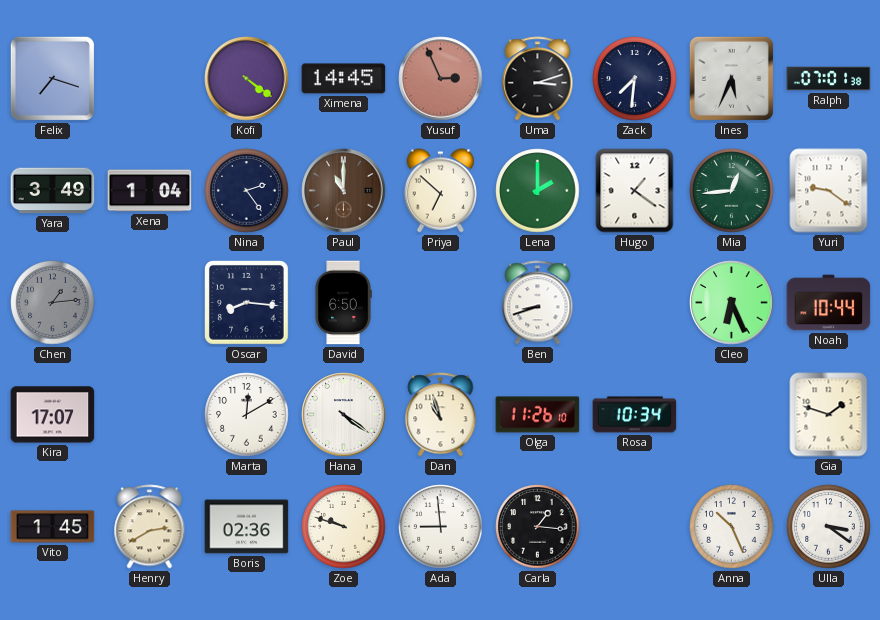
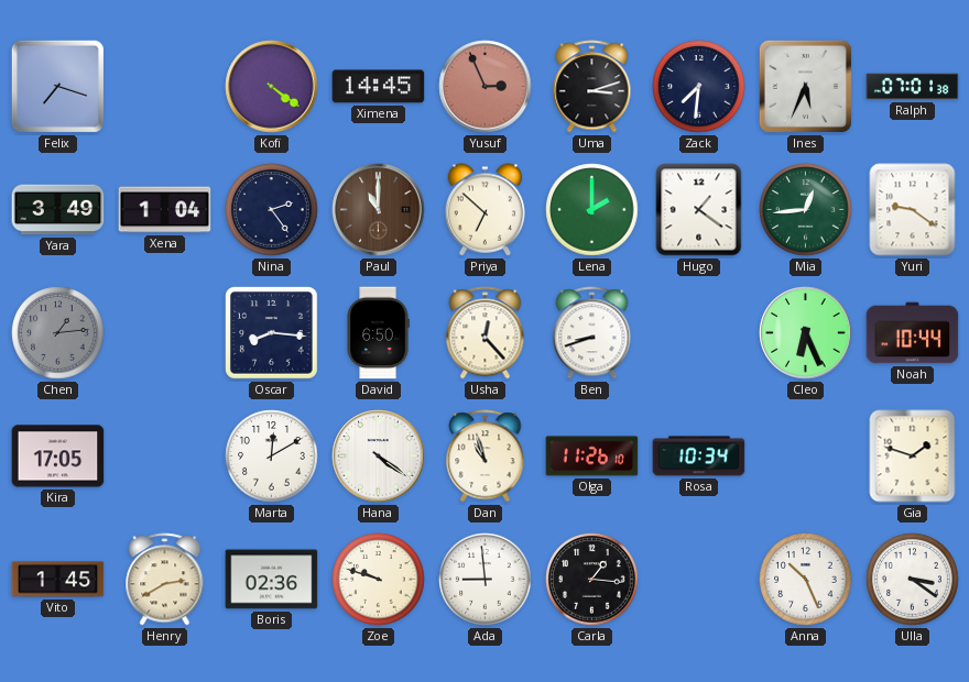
Usha: none -> 12:23 (486, 333)
Kira: 17:07 -> 17:05 (58, 457)
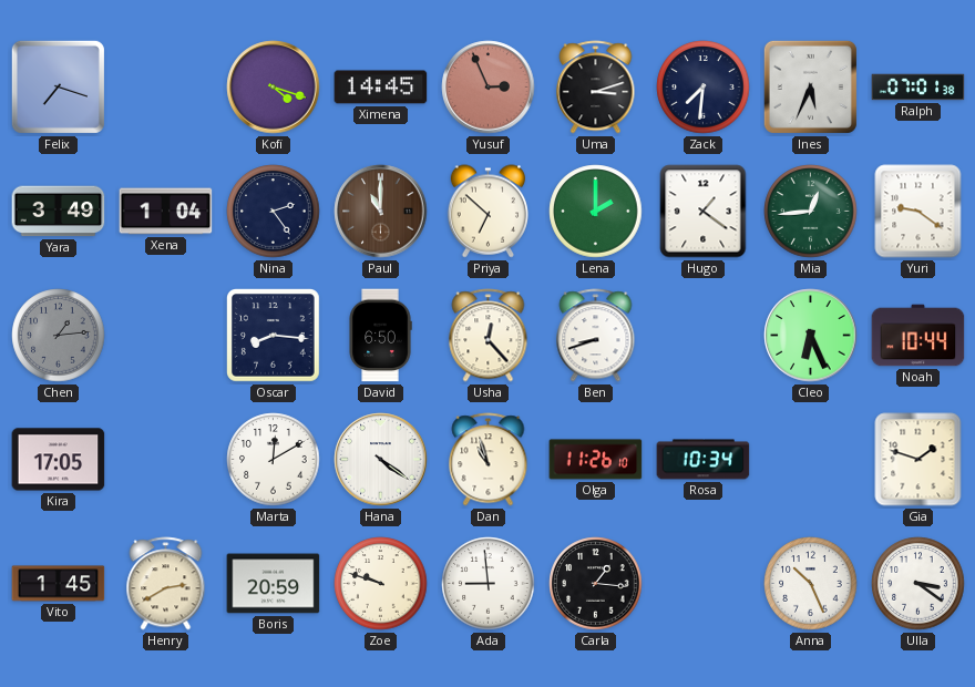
Kofi: 4:21 -> 4:18 (274, 88)
Boris: 02:36 -> 20:59 (274, 584)
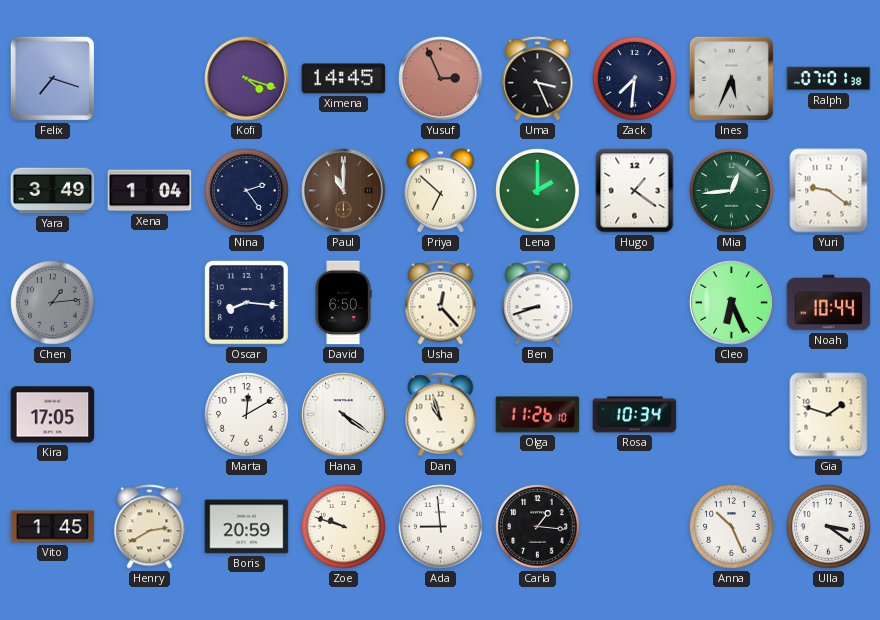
Uma: 3:12 -> 3:26 (538, 79)
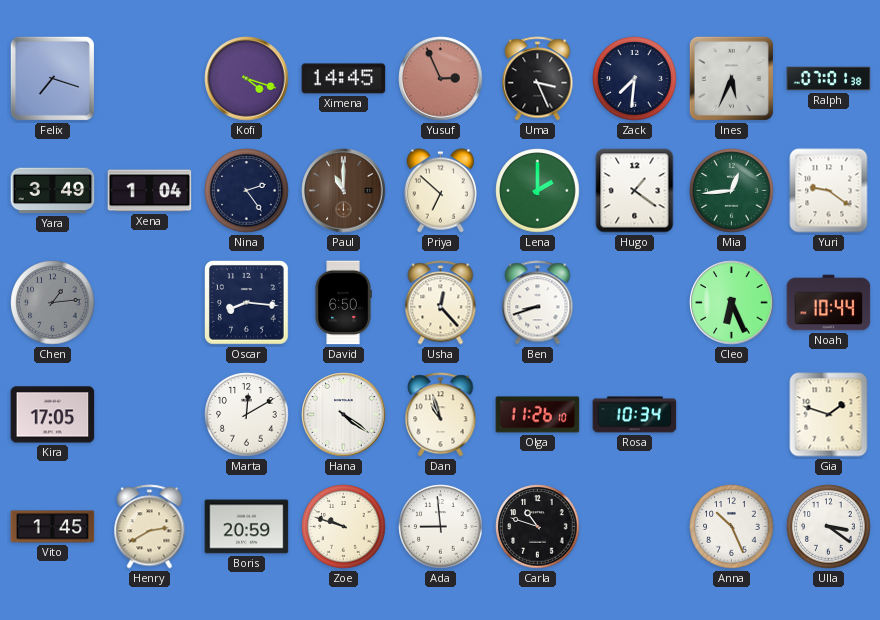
Carla: 1:16 -> 10:48 (538, 527)
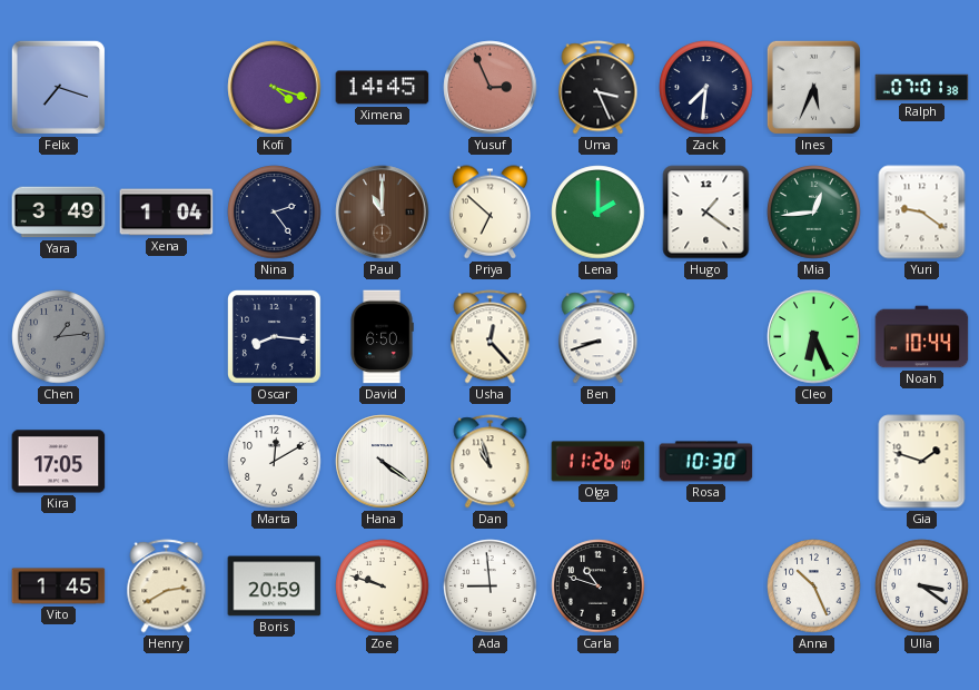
Rosa: 10:34 -> 10:30 (706, 462)
